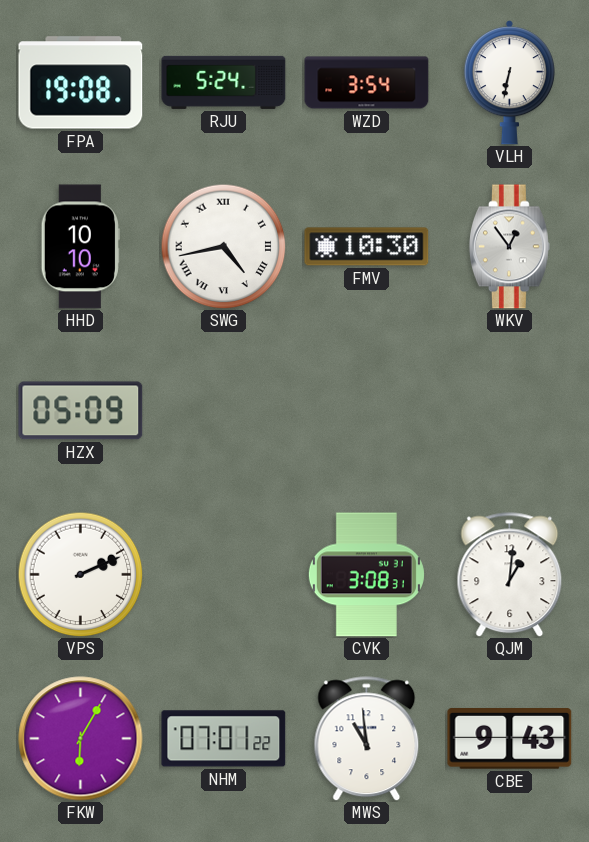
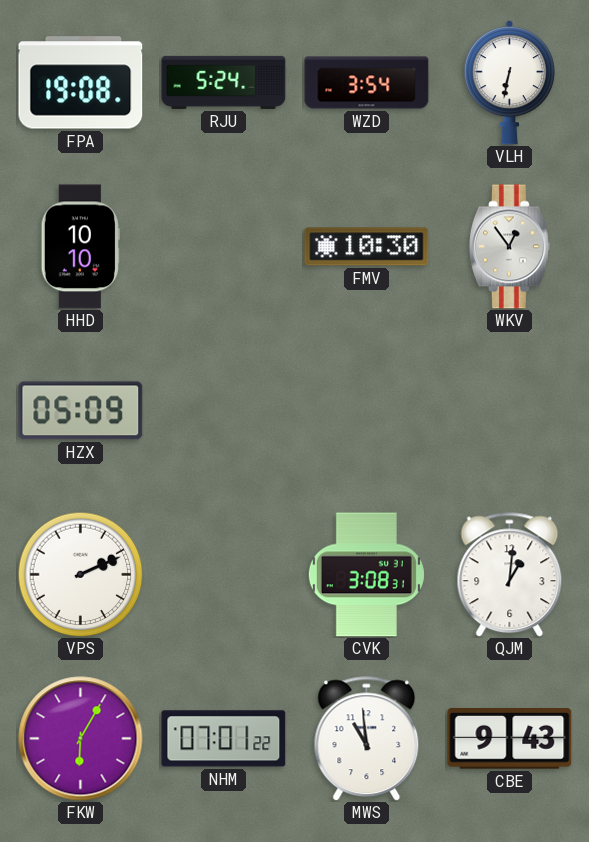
SWG: 4:43 -> none (223, 246)
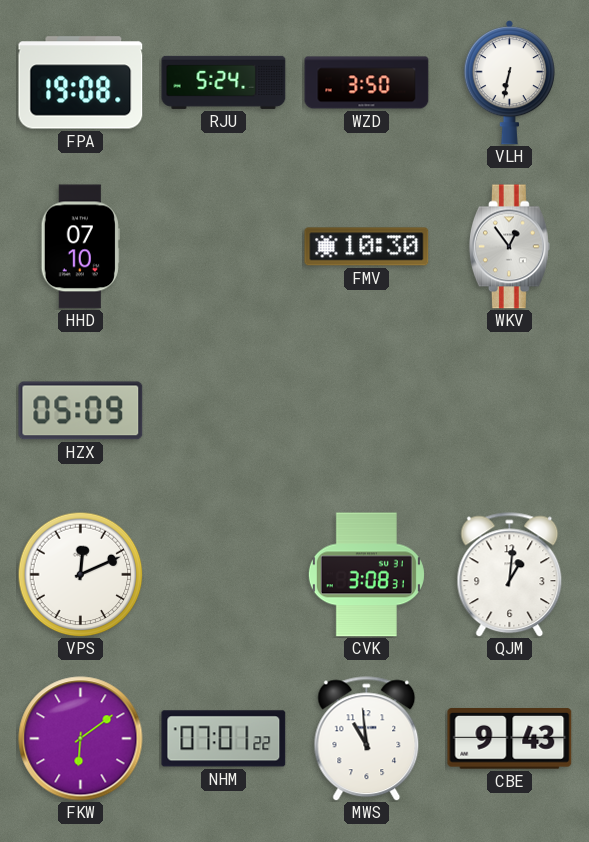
WZD: 3:54 -> 3:50 (367, 83)
HHD: 10:10 -> 07:10 (80, 247)
VPS: 2:11 -> 12:11 (80, 574)
FKW: 6:05 -> 6:09 (81, 739)
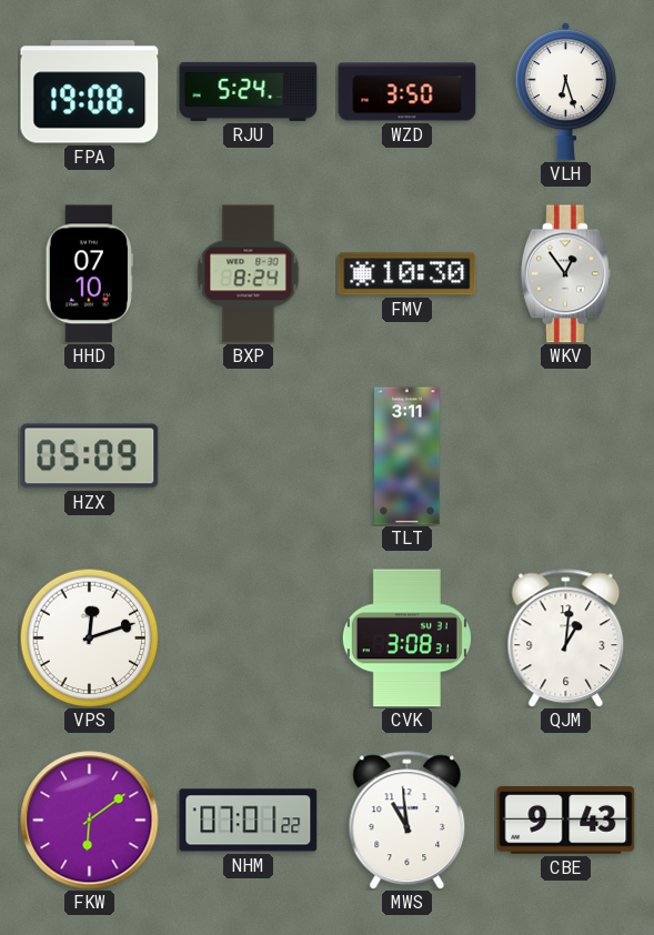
VLH: 6:32 -> 6:27 (565, 92)
BXP: none -> 8:24 (249, 274)
TLT: none -> 3:11 (408, 456)
VPS: 12:11 -> 12:12 (89, 637)
